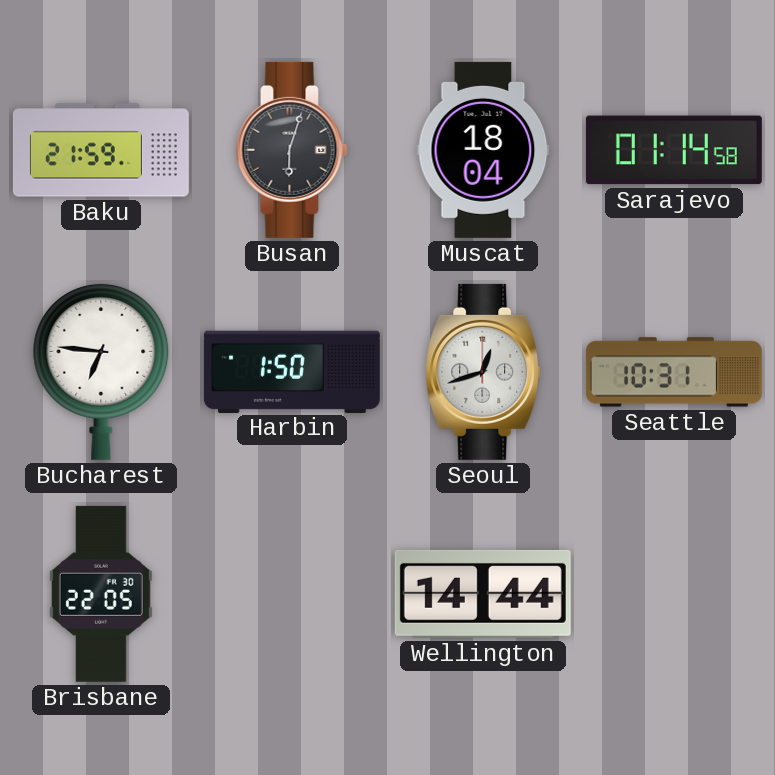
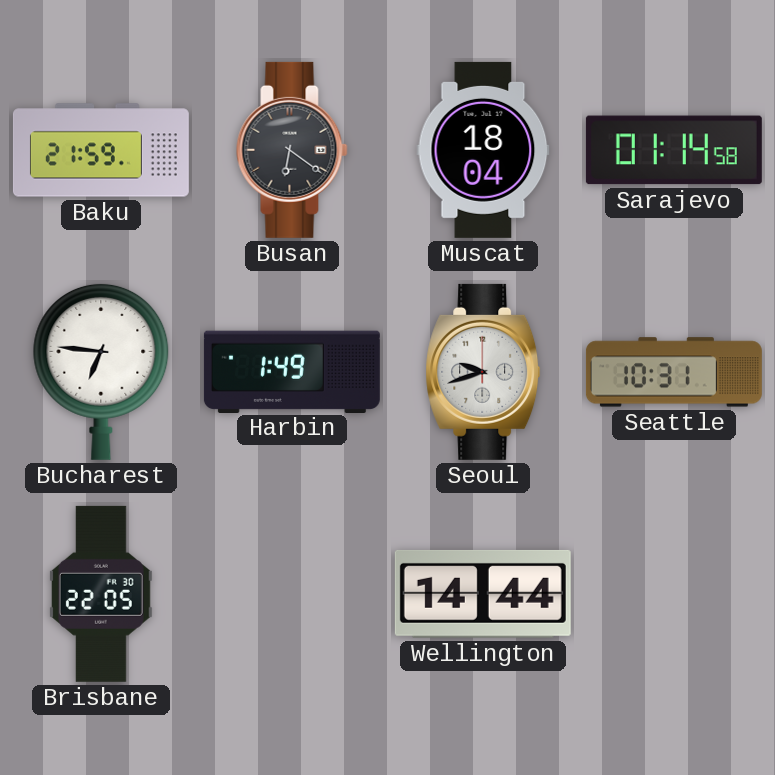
Busan: 6:03 -> 6:21 (292, 150)
Harbin: 1:50 -> 1:49 (292, 371)
Seoul: 12:42 -> 9:42 (483, 372)
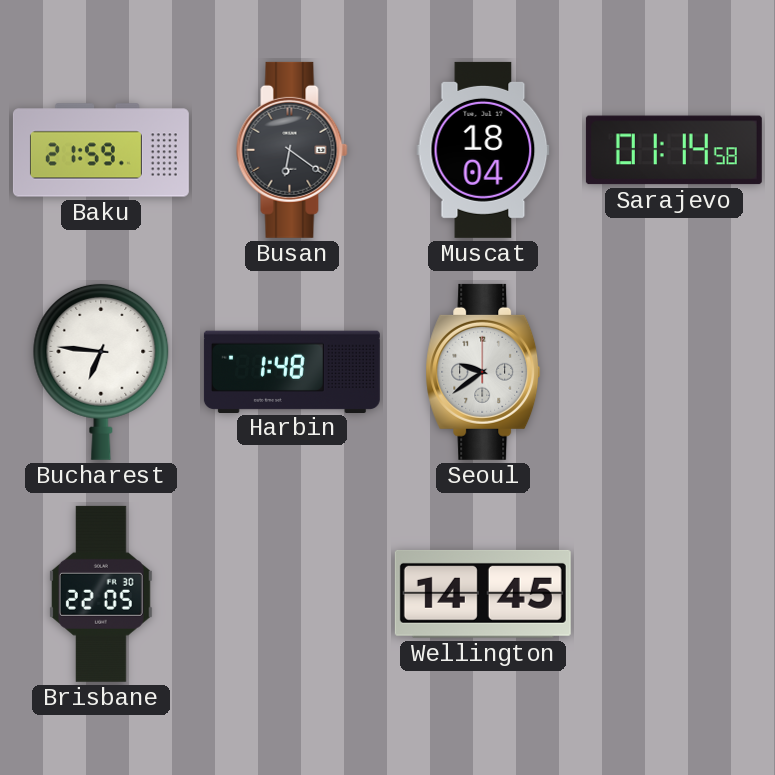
Harbin: 1:49 -> 1:48 (292, 371)
Seoul: 9:42 -> 9:39 (483, 372)
Seattle: 10:31 -> none (674, 372)
Wellington: 14:44 -> 14:45 (483, 594)
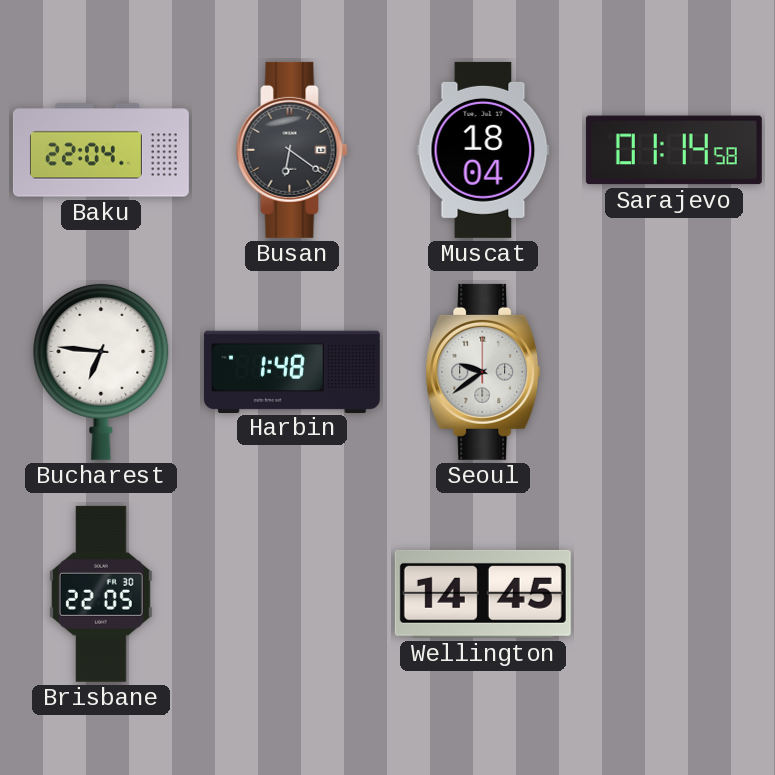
Baku: 21:59 -> 22:04 (101, 150)
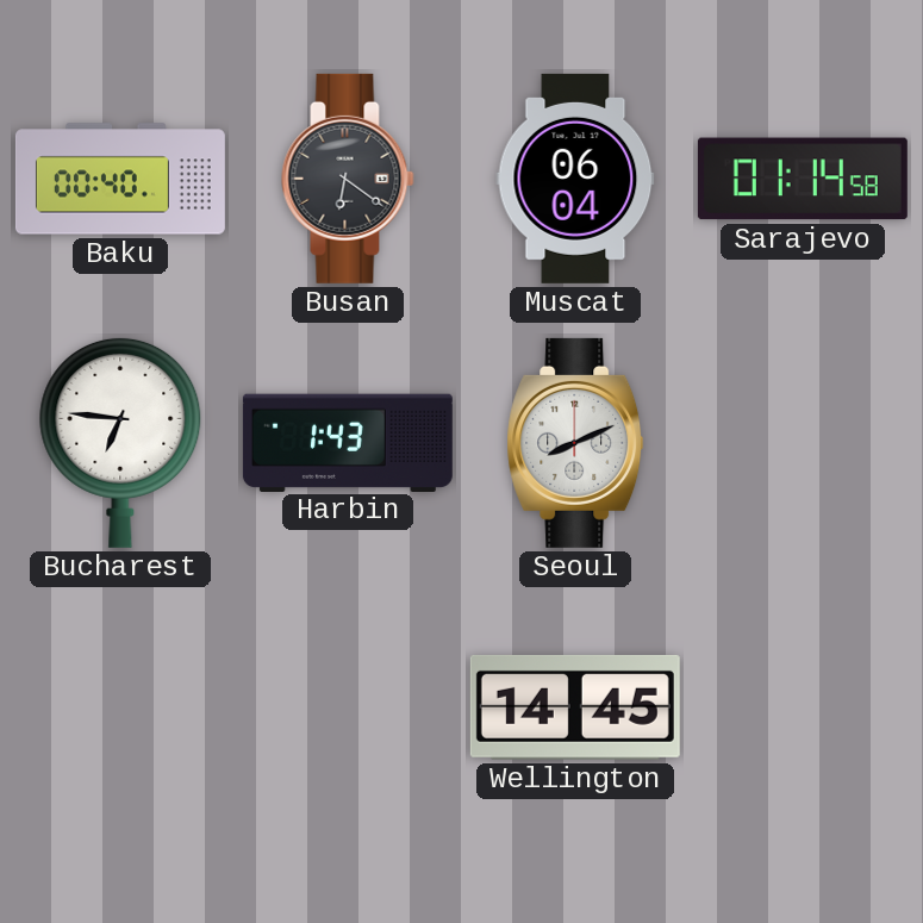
Baku: 22:04 -> 00:40 (120, 179)
Muscat: 18:04 -> 06:04 (575, 179)
Harbin: 1:48 -> 1:43 (348, 442)
Seoul: 9:39 -> 8:11 (575, 443)
Brisbane: 22:05 -> none (101, 594)
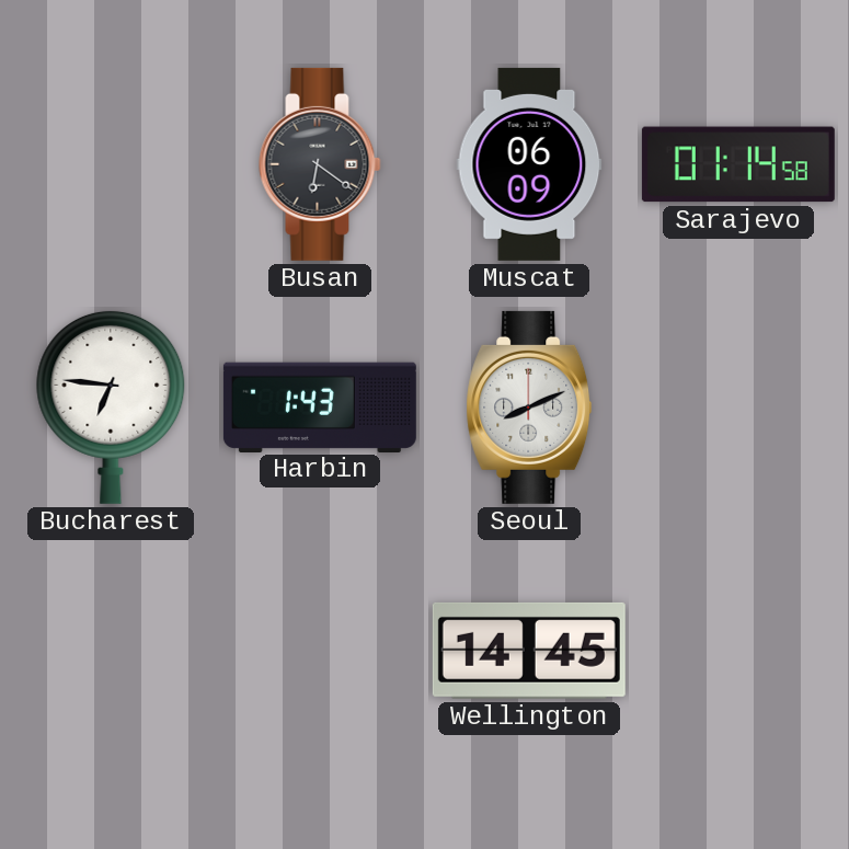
Baku: 00:40 -> none (120, 179)
Muscat: 06:04 -> 06:09 (529, 164)
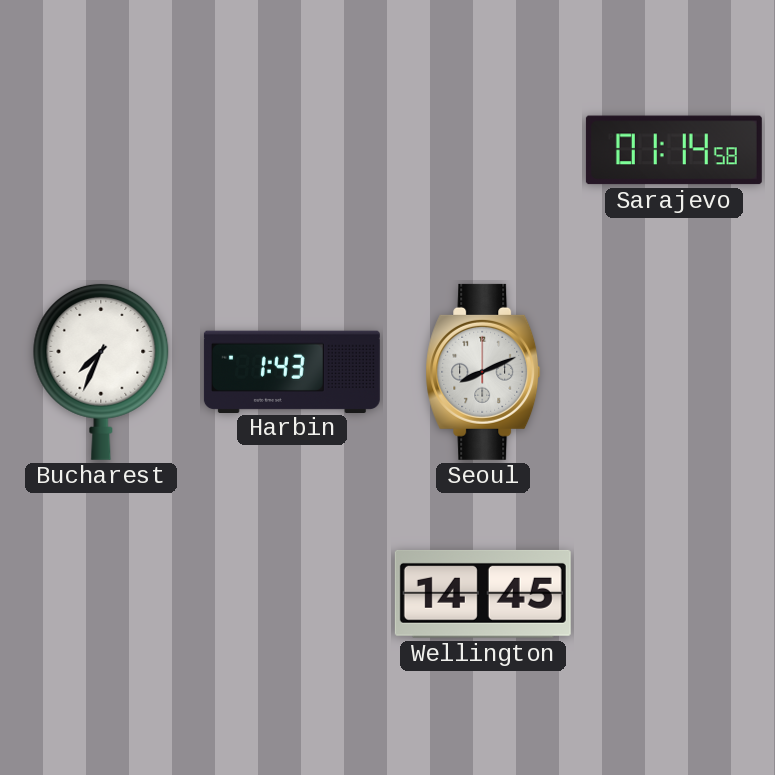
Busan: 6:21 -> none (320, 164)
Muscat: 06:09 -> none (529, 164)
Bucharest: 6:46 -> 7:34 (101, 371)
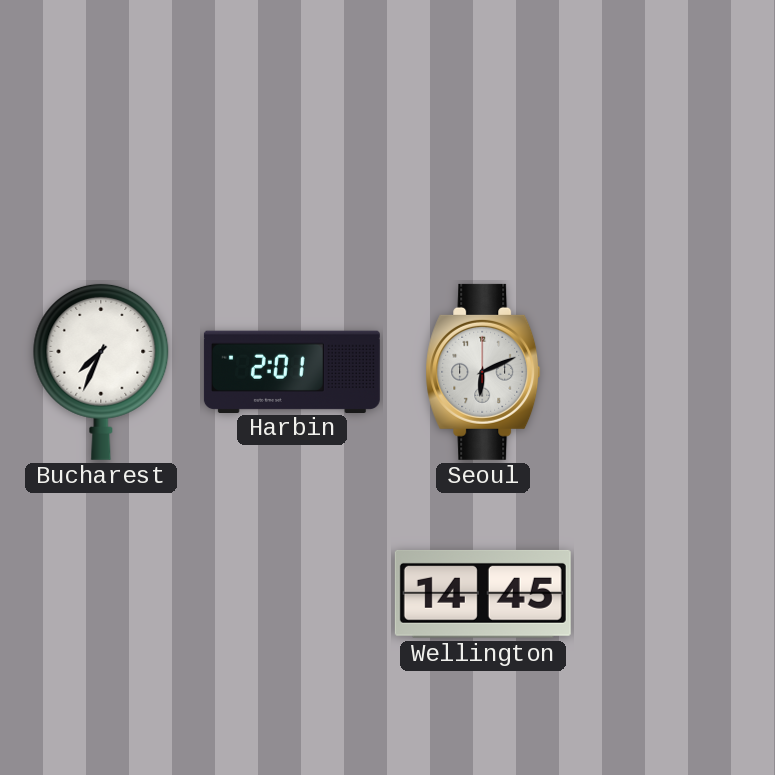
Sarajevo: 01:14 -> none (674, 150)
Harbin: 1:43 -> 2:01 (292, 371)
Seoul: 8:11 -> 6:11 (483, 372)
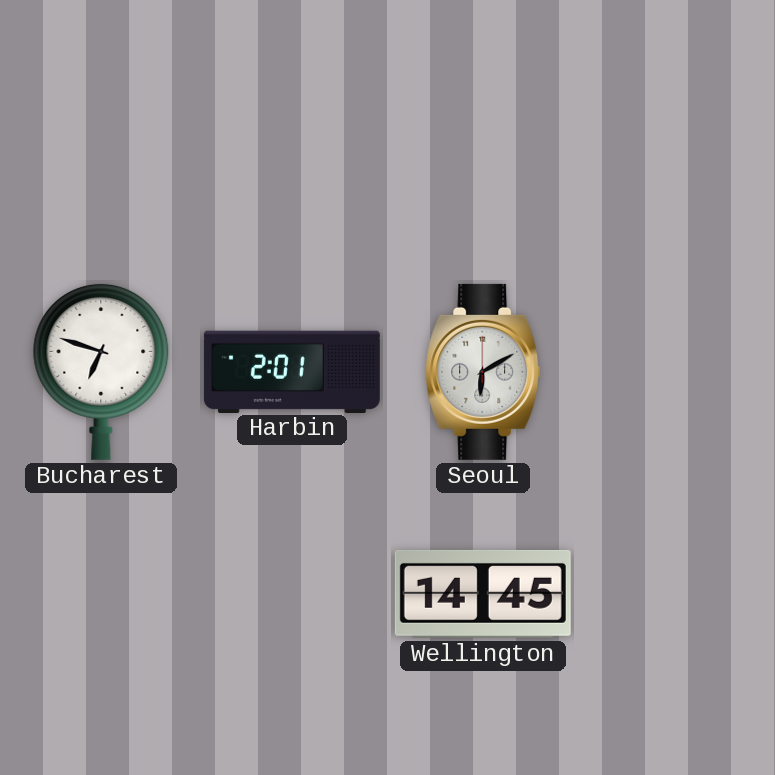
Bucharest: 7:34 -> 6:48 (101, 371)
Seoul: 6:11 -> 6:10 (483, 372)
